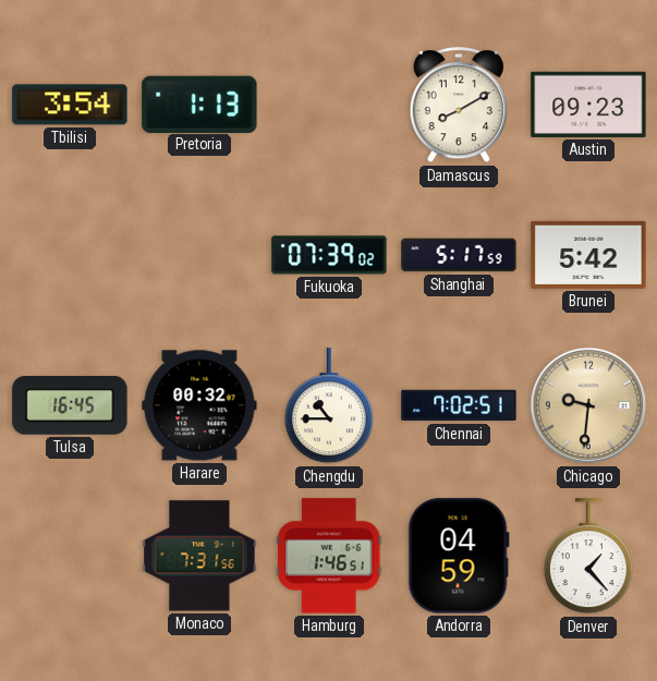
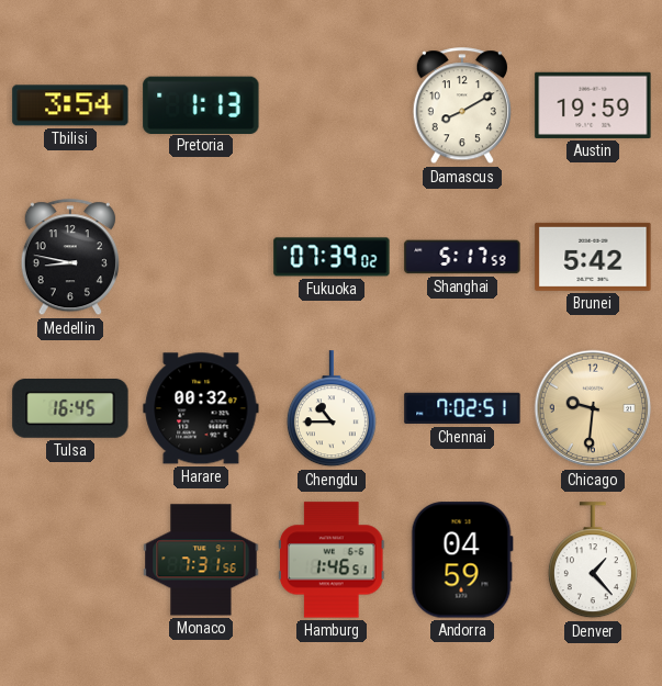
Austin: 09:23 -> 19:59 (593, 105)
Medellin: none -> 8:47 (70, 258)
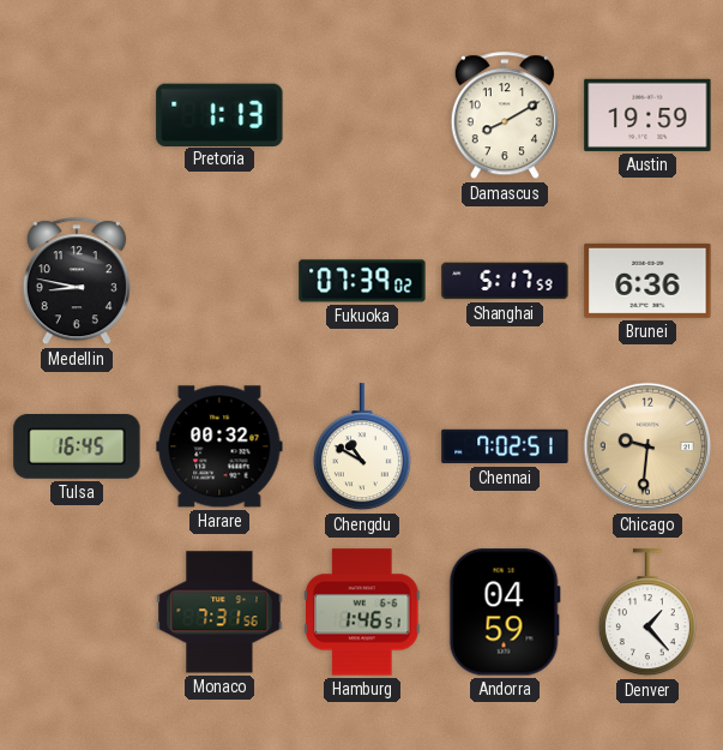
Tbilisi: 3:54 -> none (70, 105)
Brunei: 5:42 -> 6:36 (647, 281)
Chengdu: 10:45 -> 10:50 (362, 448)
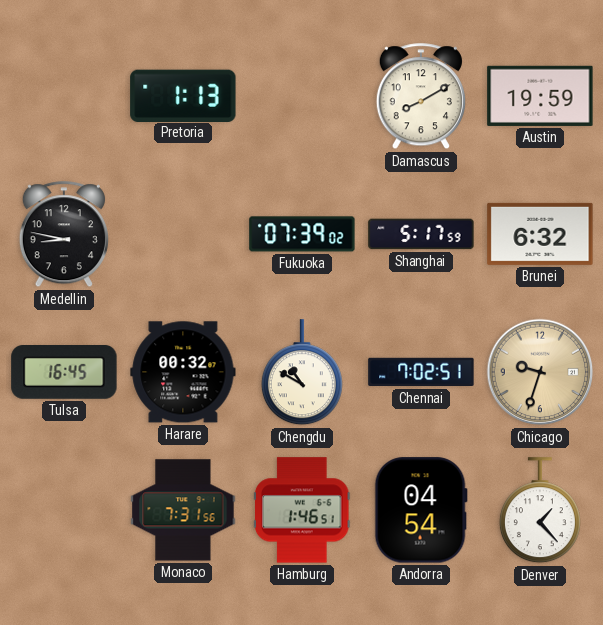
Brunei: 6:36 -> 6:32 (540, 234)
Chicago: 9:31 -> 9:33 (540, 372)
Andorra: 04:59 -> 04:54 (421, 510)
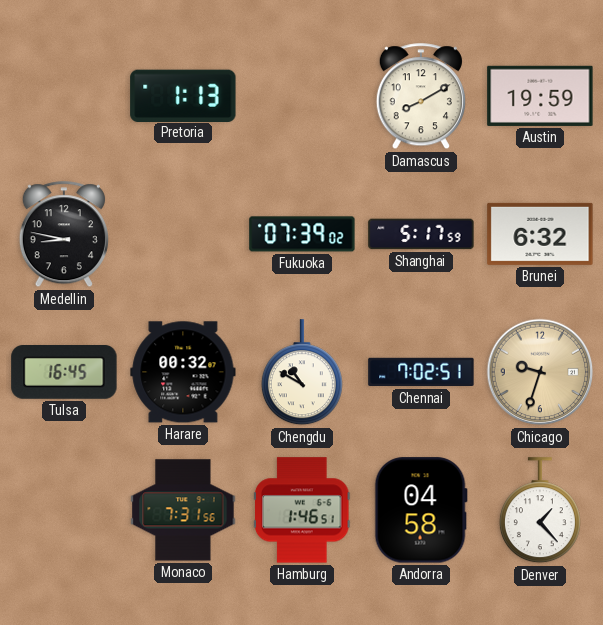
Andorra: 04:54 -> 04:58 (421, 510)
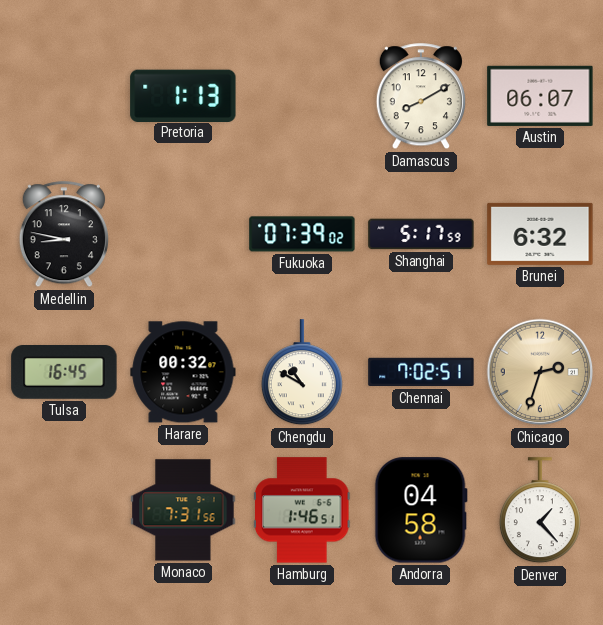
Austin: 19:59 -> 06:07 (540, 96)
Chicago: 9:33 -> 2:33 (540, 372)
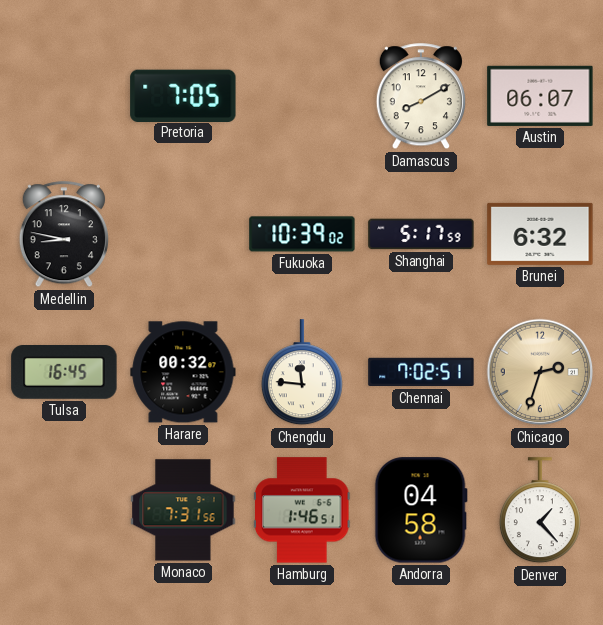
Pretoria: 1:13 -> 7:05 (183, 95)
Fukuoka: 07:39 -> 10:39 (302, 234)
Chengdu: 10:50 -> 11:46 (302, 373)
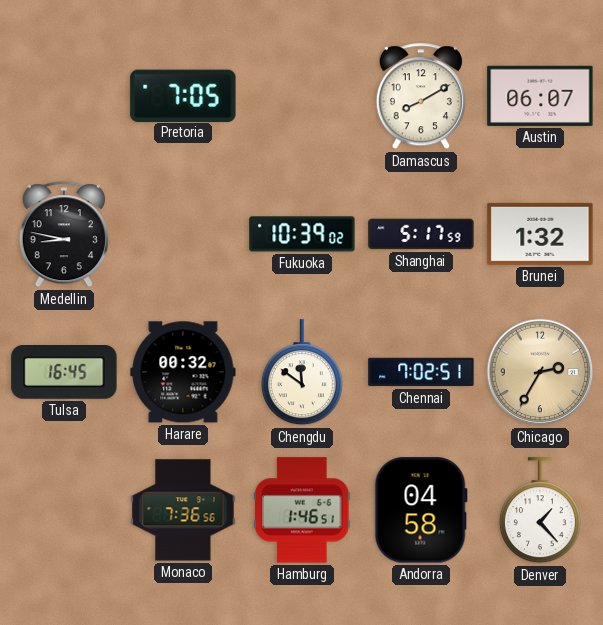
Brunei: 6:32 -> 1:32 (540, 234)
Chengdu: 11:46 -> 11:51 (302, 373)
Chicago: 2:33 -> 2:35 (540, 372)
Monaco: 7:31 -> 7:36 (183, 510)
